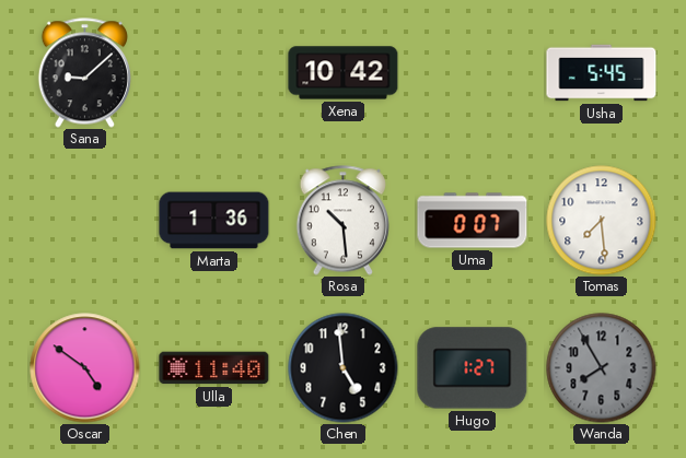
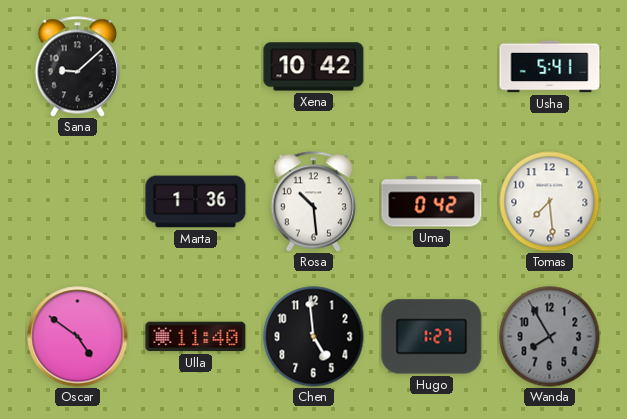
Usha: 5:45 -> 5:41 (550, 67)
Uma: 0:07 -> 0:42 (432, 202)
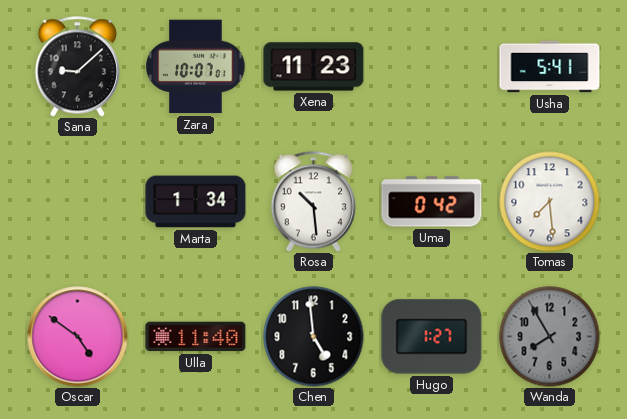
Zara: none -> 10:07 (196, 67)
Xena: 10:42 -> 11:23 (314, 67)
Marta: 1:36 -> 1:34 (196, 202)
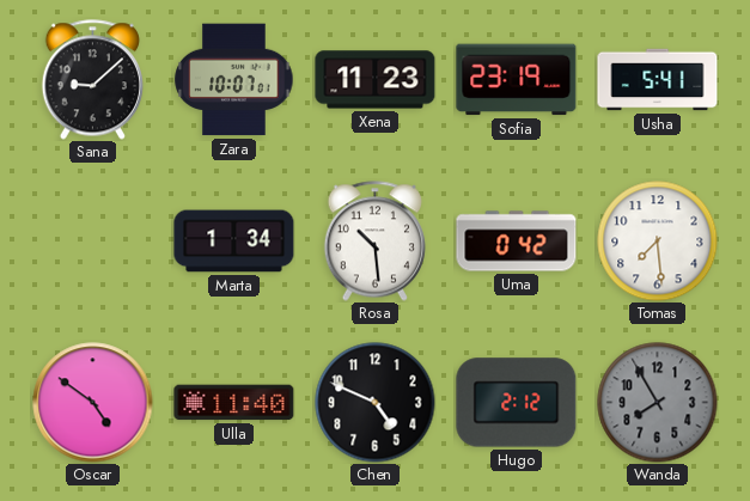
Sofia: none -> 23:19 (517, 80)
Chen: 4:59 -> 4:49 (376, 403)
Hugo: 1:27 -> 2:12 (517, 403)
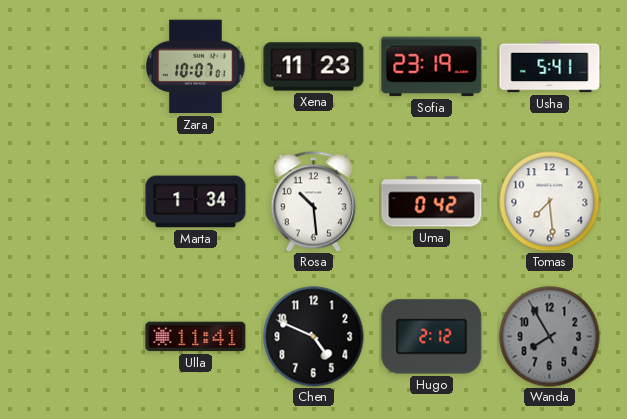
Sana: 9:08 -> none (92, 80)
Oscar: 4:51 -> none (93, 403)
Ulla: 11:40 -> 11:41 (196, 337)
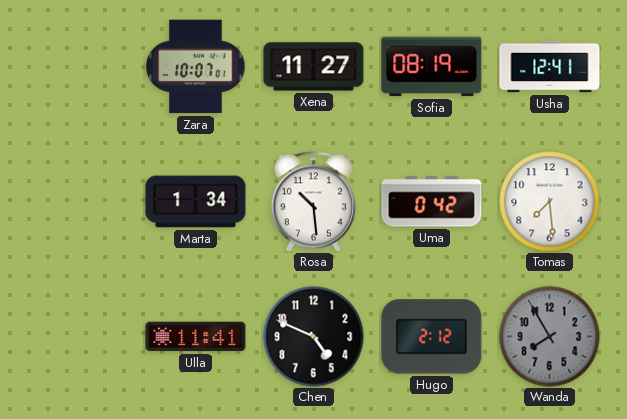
Xena: 11:23 -> 11:27 (314, 67)
Sofia: 23:19 -> 08:19 (432, 67)
Usha: 5:41 -> 12:41 (550, 67)
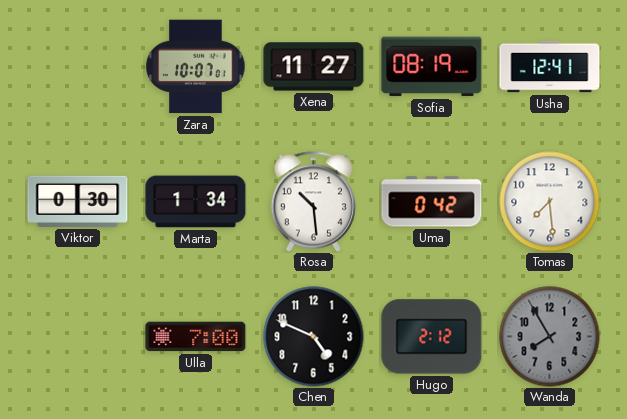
Viktor: none -> 0:30 (78, 201)
Ulla: 11:41 -> 7:00 (196, 337)
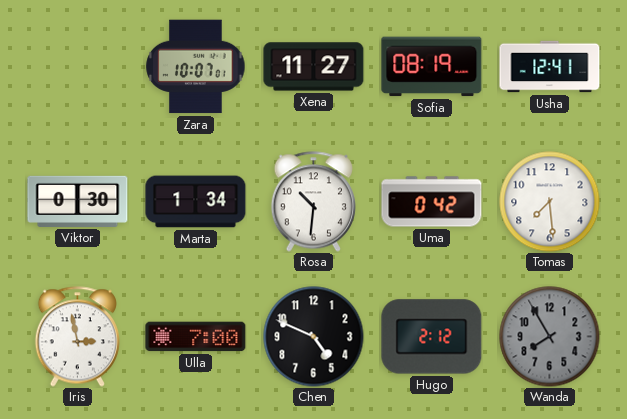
Rosa: 10:29 -> 10:31 (313, 202)
Iris: none -> 2:58 (77, 337)
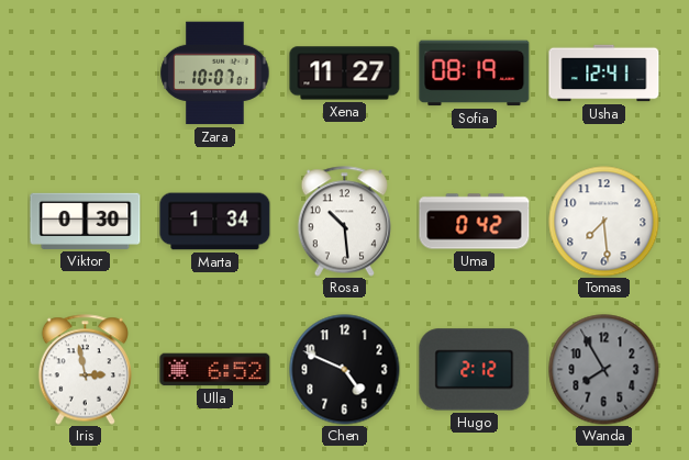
Rosa: 10:31 -> 10:29 (344, 222)
Ulla: 7:00 -> 6:52 (215, 370)
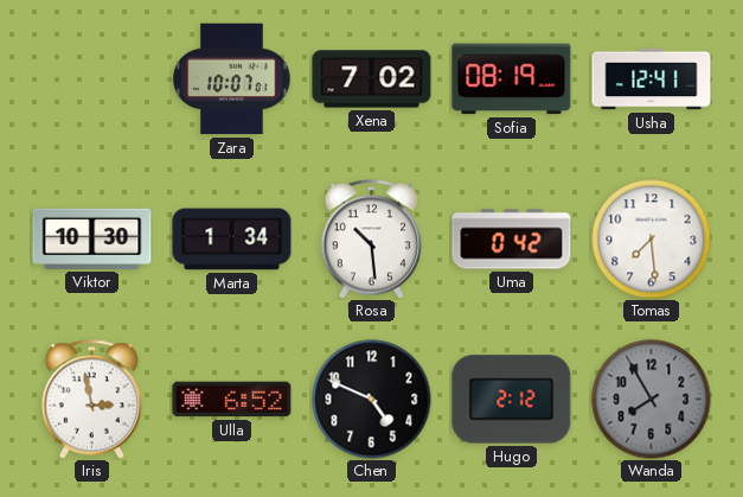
Xena: 11:27 -> 7:02 (372, 79)
Viktor: 0:30 -> 10:30 (92, 238)
